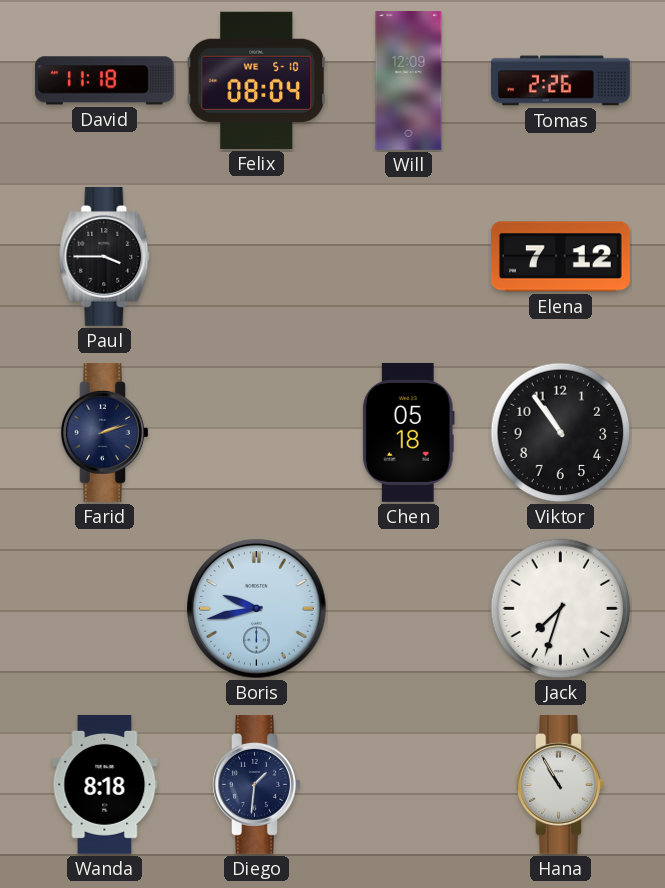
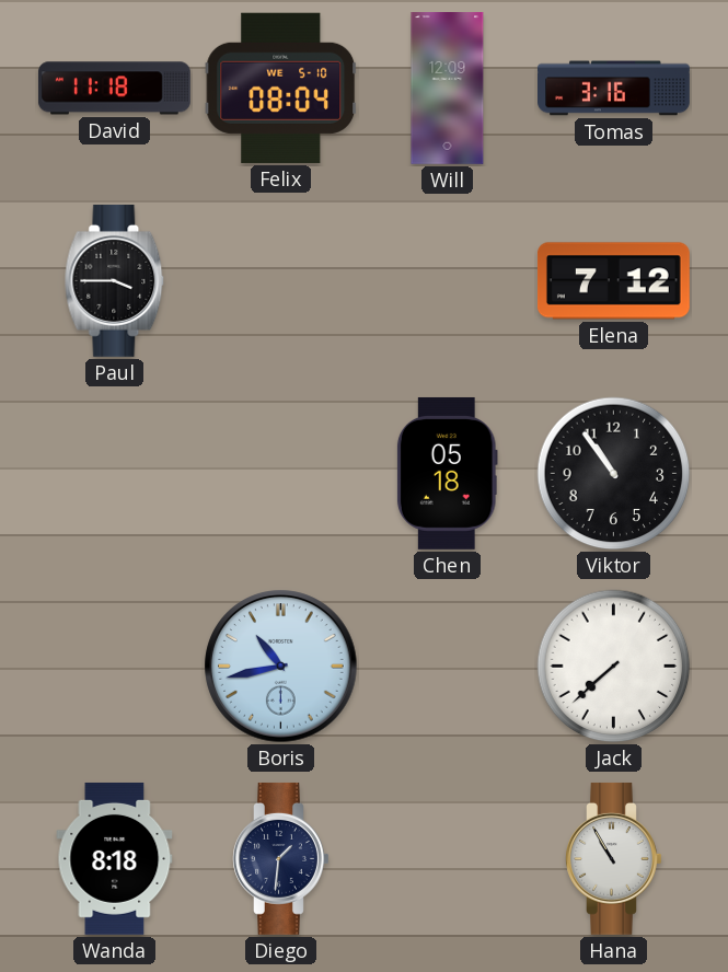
Tomas: 2:26 -> 3:16 (614, 89)
Farid: 2:12 -> none (105, 432)
Boris: 9:43 -> 10:43 (281, 667)
Jack: 7:33 -> 7:38 (614, 667)
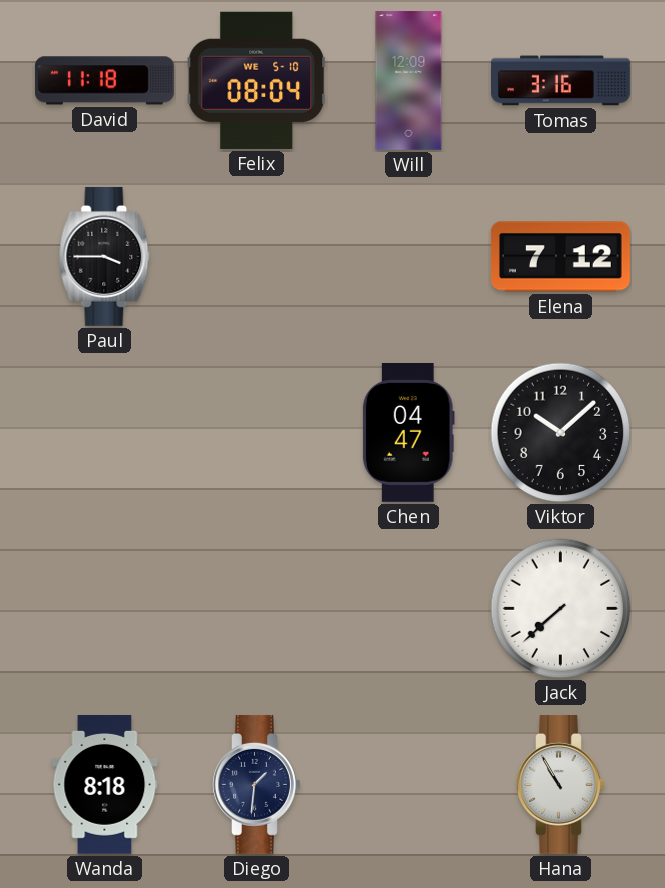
Chen: 05:18 -> 04:47 (408, 432)
Viktor: 10:54 -> 10:08 (561, 433)
Boris: 10:43 -> none (281, 667)
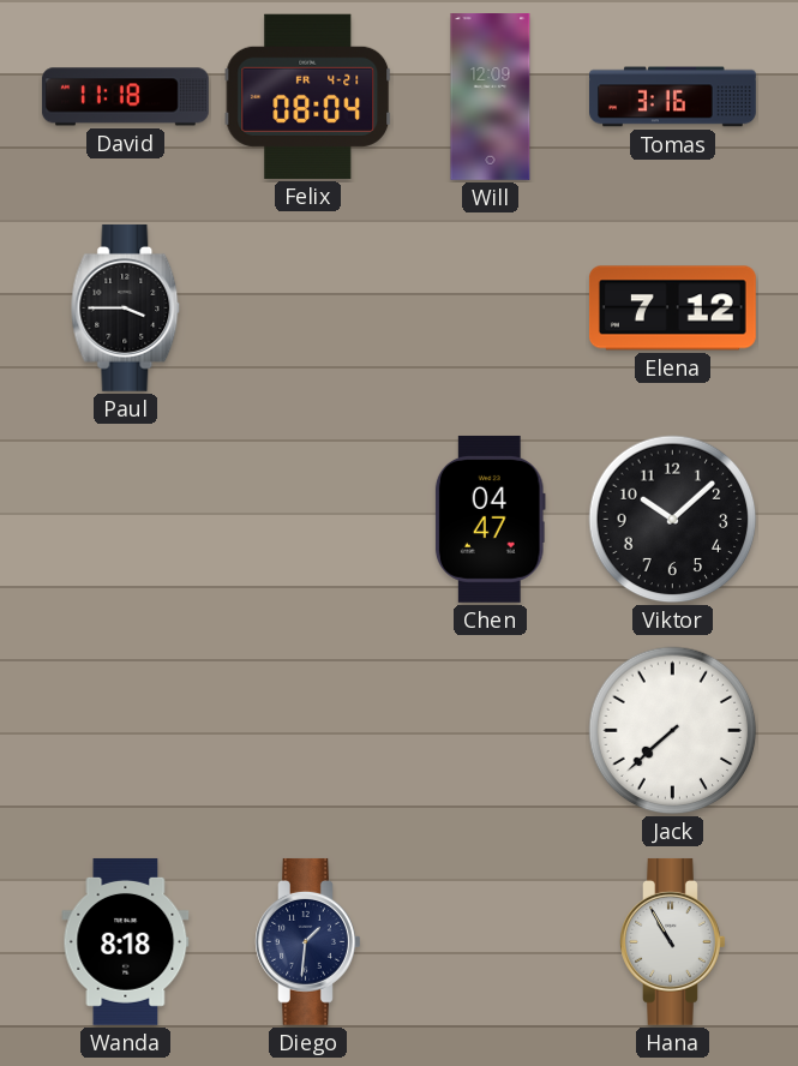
Felix date: WE 5-10 -> FR 4-21 (308, 96)
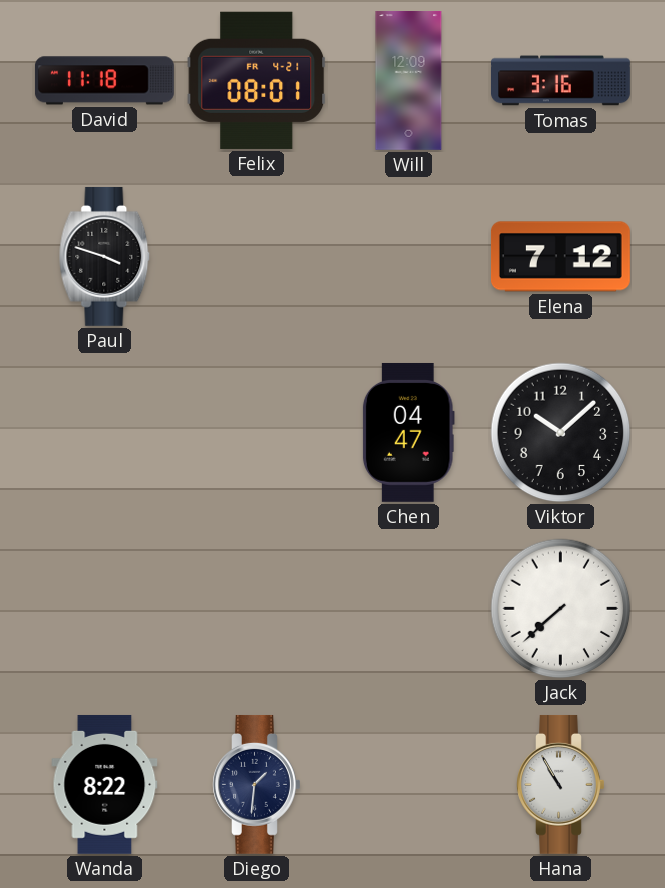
Felix: 08:04 -> 08:01 (257, 80)
Paul: 3:45 -> 3:48 (105, 256)
Wanda: 8:18 -> 8:22 (105, 784)
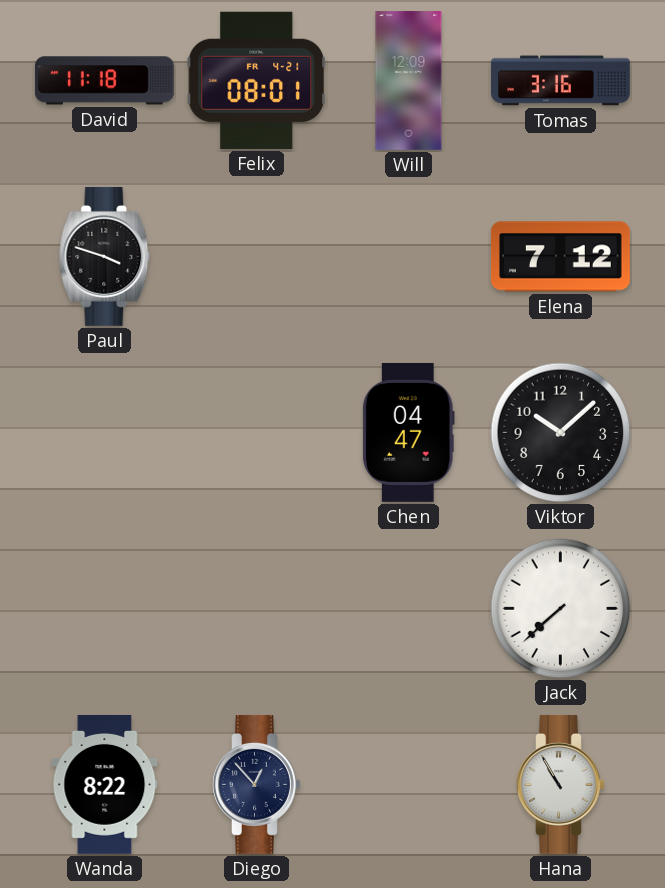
Diego: 1:31 -> 12:53 (257, 784)
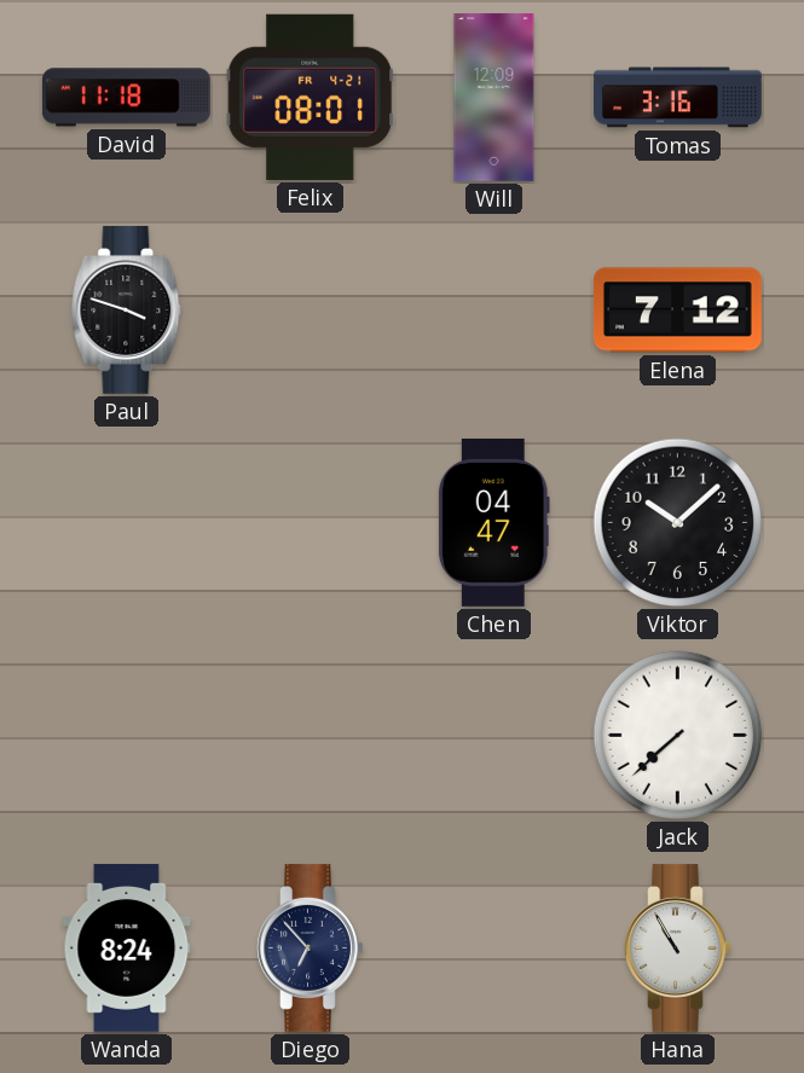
Wanda: 8:22 -> 8:24 (127, 947)
Diego: 12:53 -> 6:53 (311, 947)
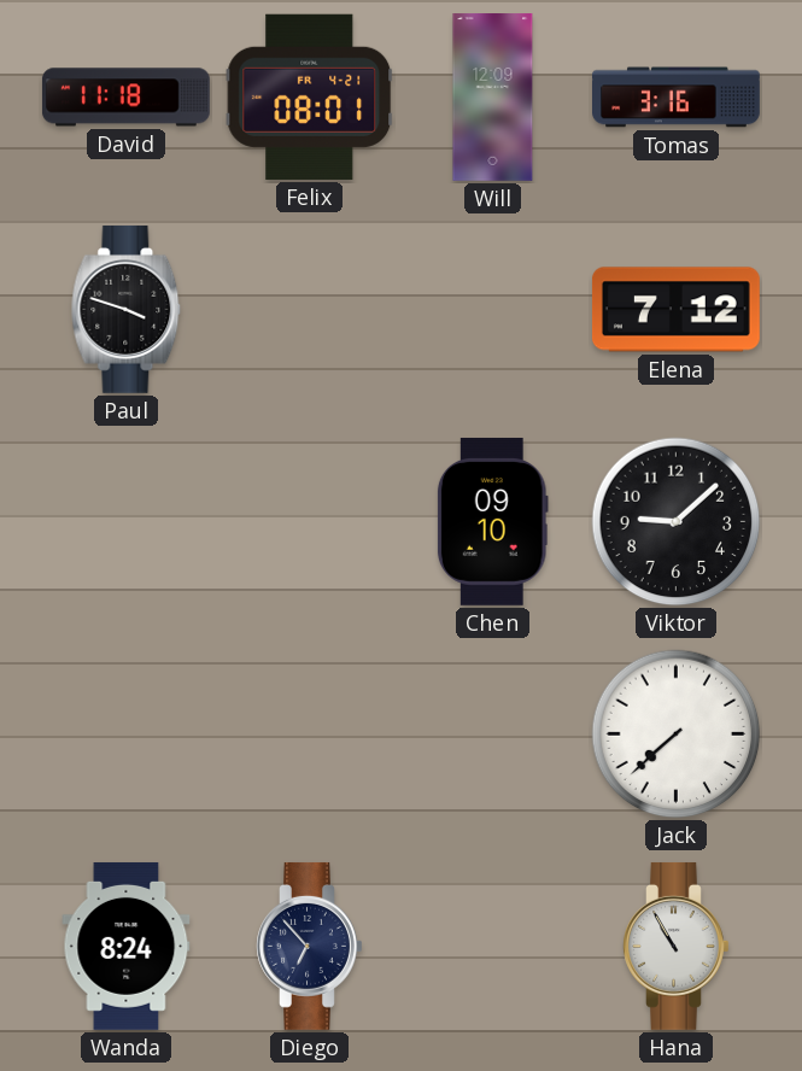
Chen: 04:47 -> 09:10 (492, 521)
Viktor: 10:08 -> 9:08 (677, 522)
